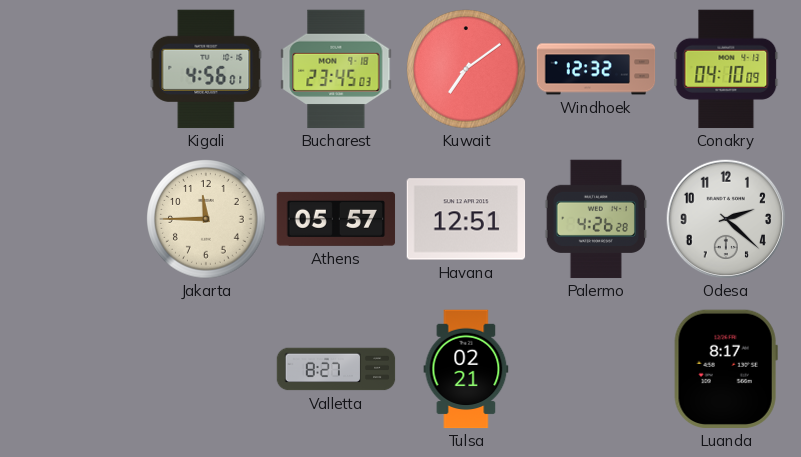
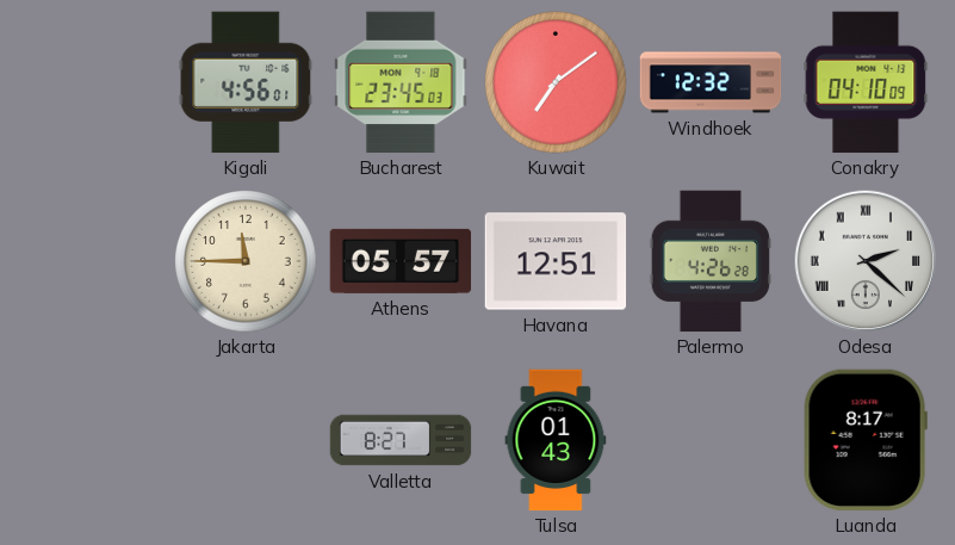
Odesa numerals: Arabic -> Roman (866, 261)
Tulsa: 02:21 -> 01:43 (556, 440)
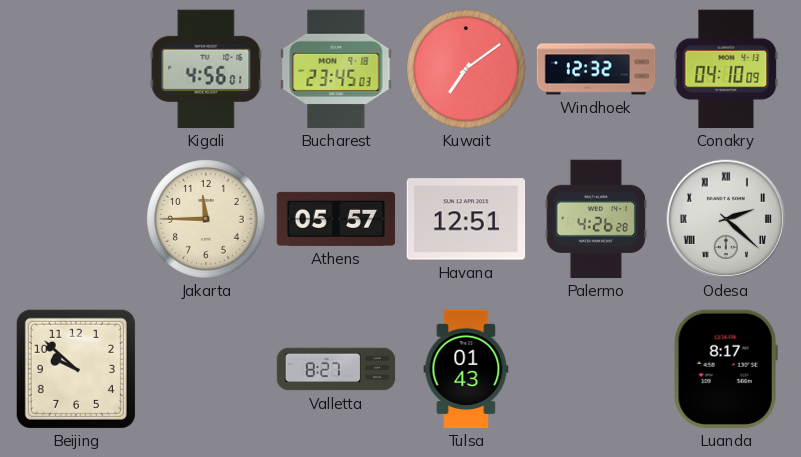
Beijing: none -> 9:52 (76, 369)
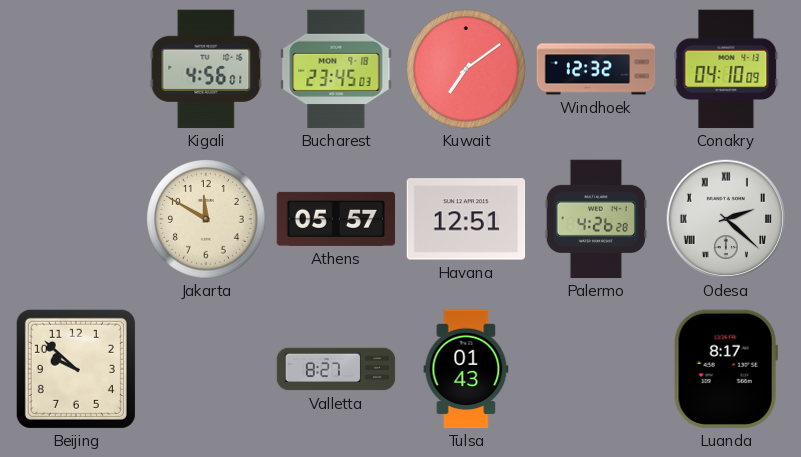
Jakarta: 11:45 -> 11:50 (206, 219)
